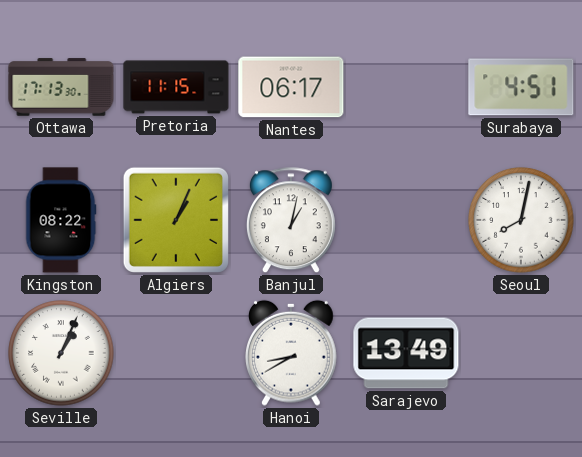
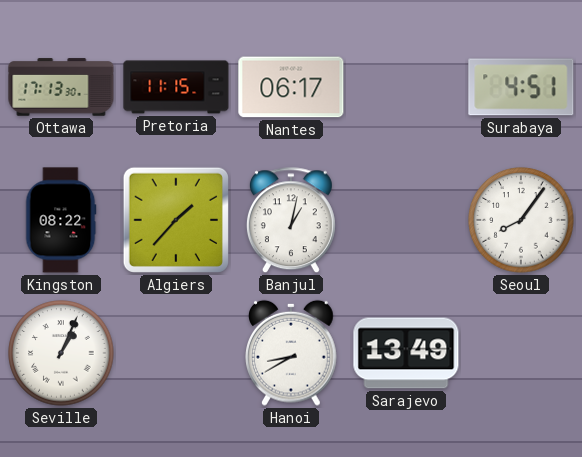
Algiers: 1:04 -> 1:37 (176, 220)
Seoul: 8:02 -> 8:06 (521, 220)
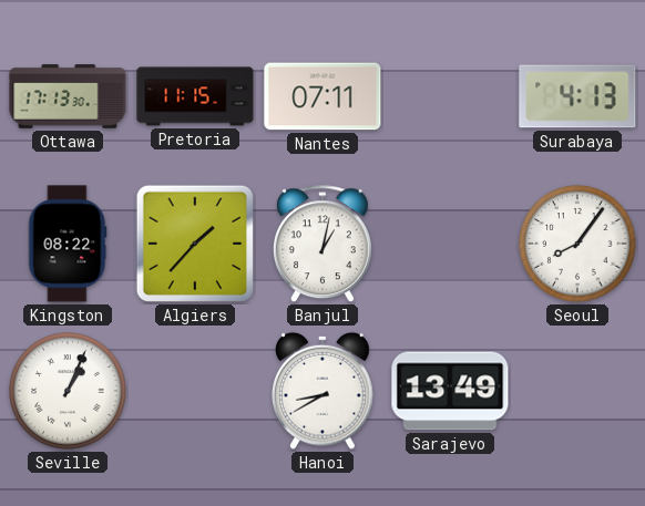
Nantes: 06:17 -> 07:11 (322, 96)
Surabaya: 4:51 -> 4:13 (577, 96)
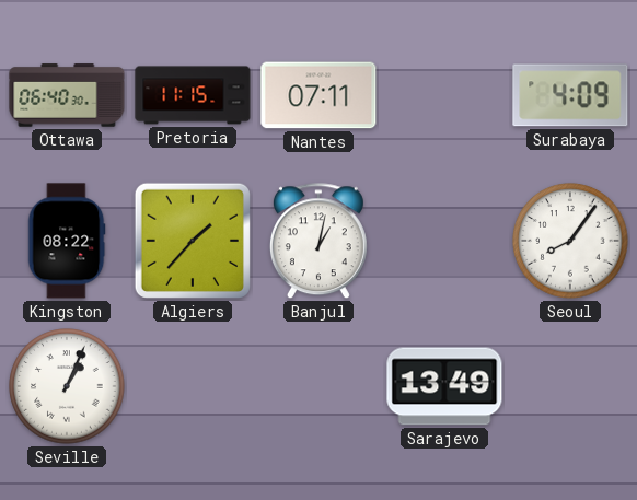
Ottawa: 17:13 -> 06:40 (67, 95)
Surabaya: 4:13 -> 4:09 (570, 95)
Hanoi: 8:40 -> none (324, 391)
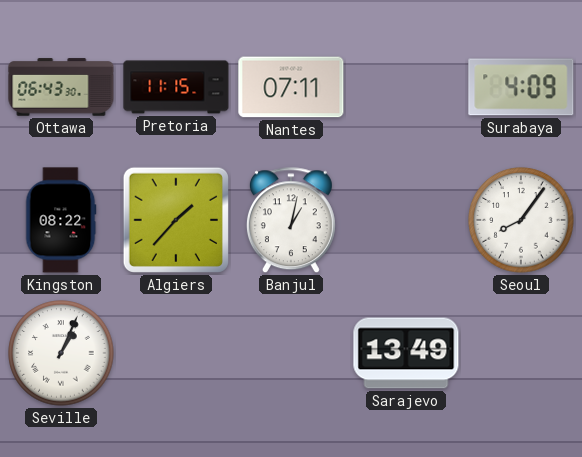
Ottawa: 06:40 -> 06:43 (61, 87)
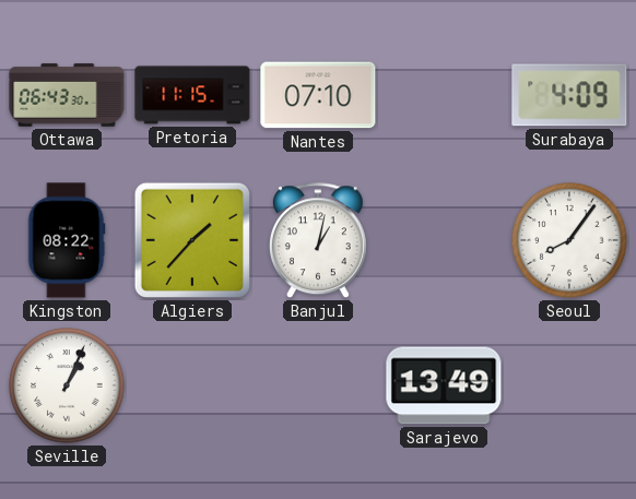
Nantes: 07:11 -> 07:10 (318, 95)
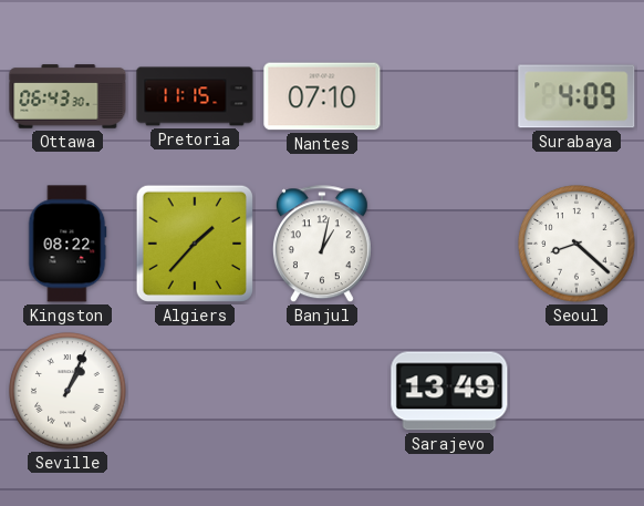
Seoul: 8:06 -> 8:22 (577, 244)
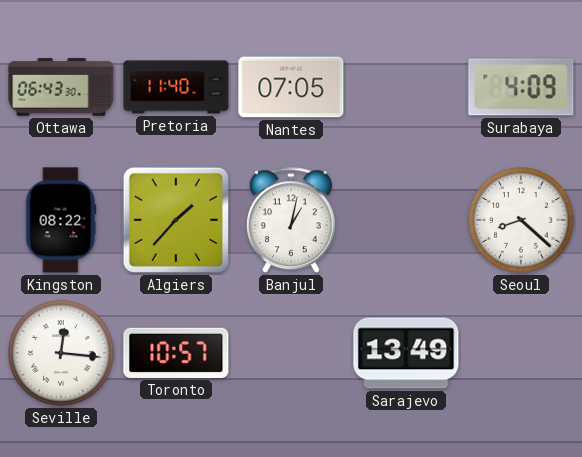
Pretoria: 11:15 -> 11:40 (176, 87)
Nantes: 07:10 -> 07:05 (291, 87)
Seville: 1:04 -> 12:16 (61, 353)
Toronto: none -> 10:57 (176, 353)
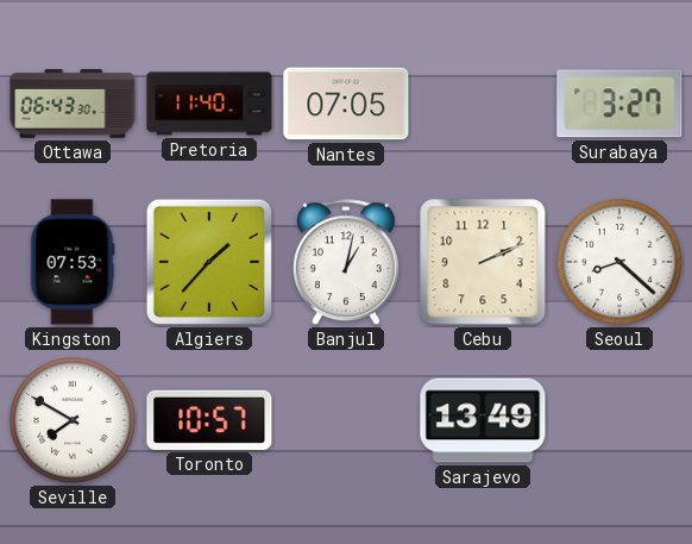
Surabaya: 4:09 -> 3:27 (619, 104)
Kingston: 08:22 -> 07:53 (73, 262)
Cebu: none -> 2:11 (483, 262)
Seville: 12:16 -> 7:50 (73, 420)
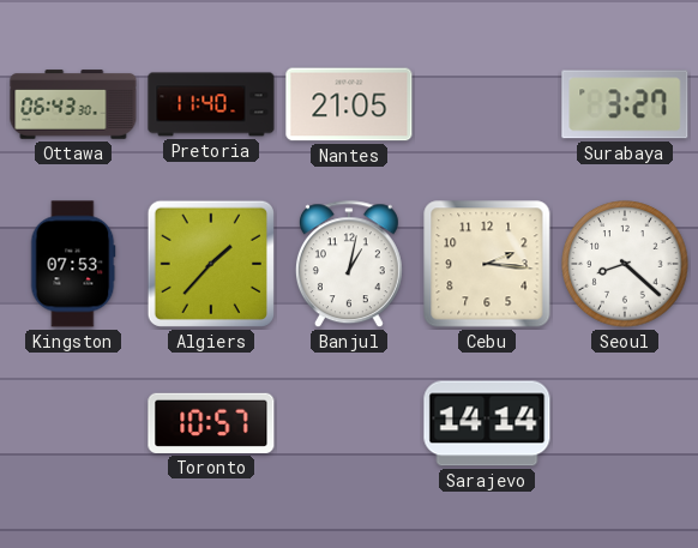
Nantes: 07:05 -> 21:05 (349, 104)
Cebu: 2:11 -> 2:16 (487, 264)
Seville: 7:50 -> none (73, 420)
Sarajevo: 13:49 -> 14:14 (487, 423)
